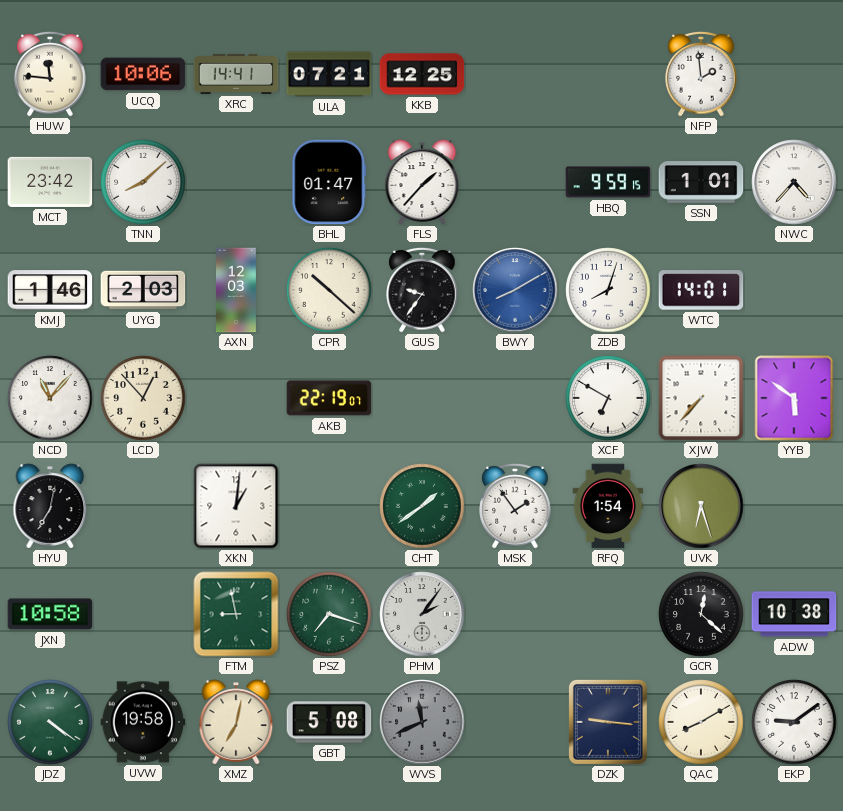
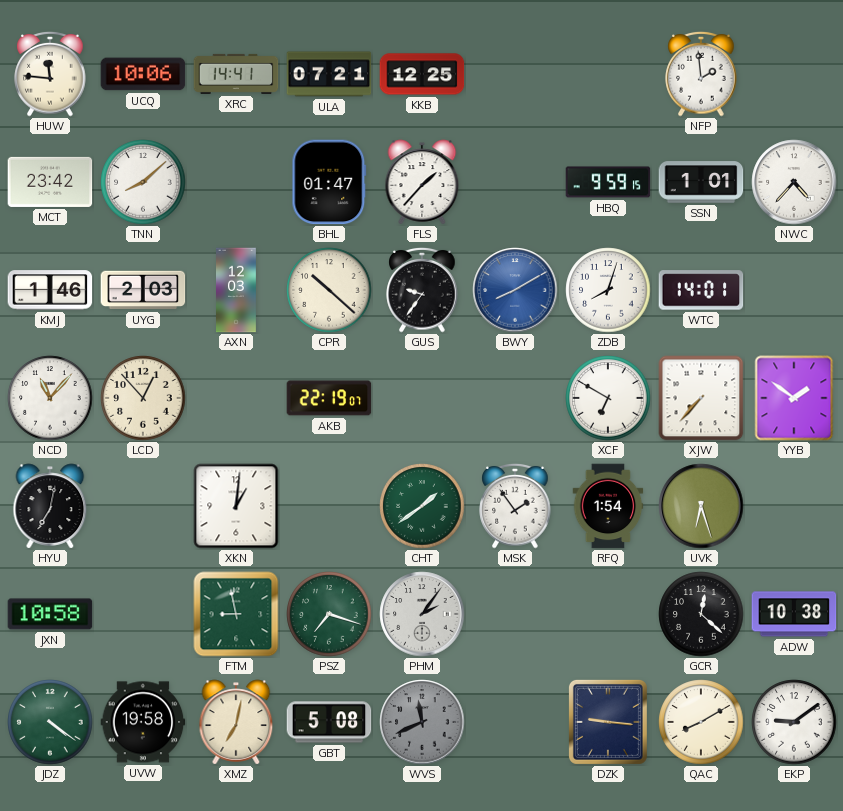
YYB: 5:51 -> 1:51 (794, 398)
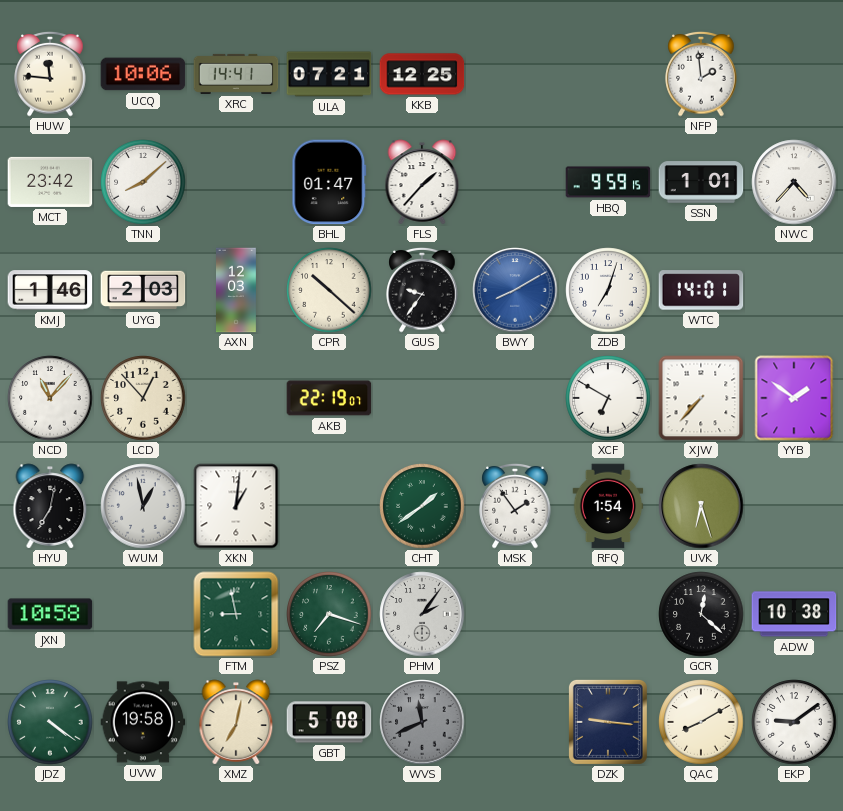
ZDB: 8:03 -> 7:03 (608, 290)
WUM: none -> 12:58 (143, 506)
